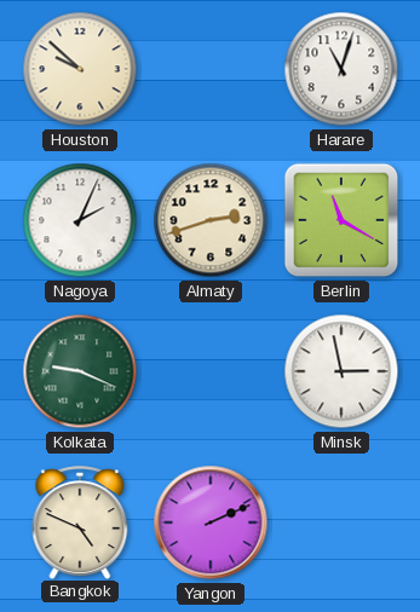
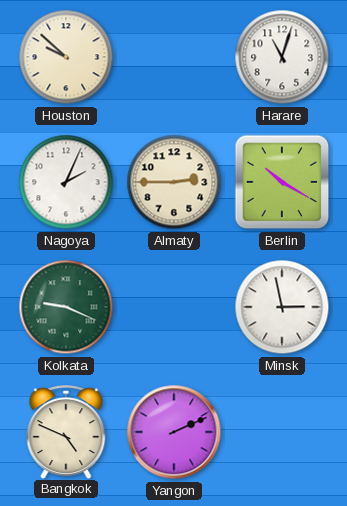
Almaty: 2:42 -> 2:45 (174, 182)
Berlin: 11:20 -> 10:20 (282, 182)
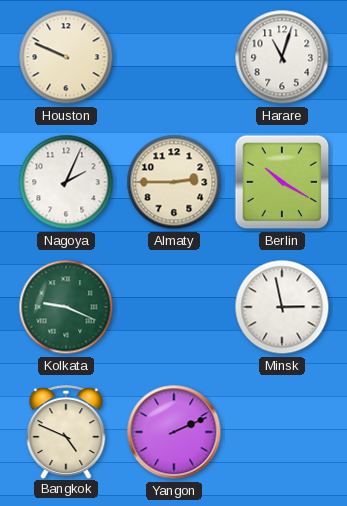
Houston: 9:52 -> 9:49 (66, 57)
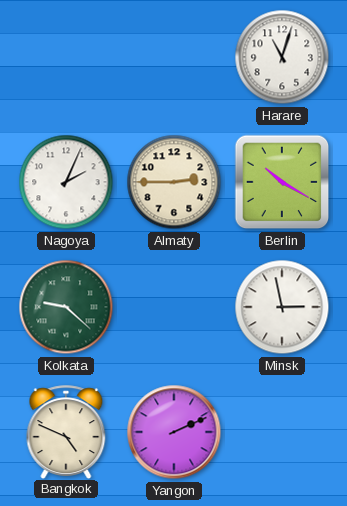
Houston: 9:49 -> none (66, 57)
Kolkata: 9:19 -> 9:22 (66, 307)
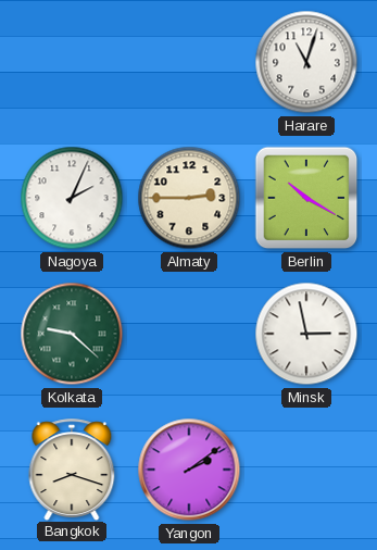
Bangkok: 4:49 -> 8:18 (72, 470)
Yangon: 2:11 -> 2:09 (189, 470)
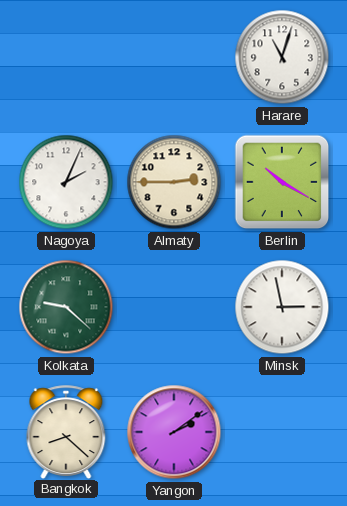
Bangkok: 8:18 -> 8:22 (66, 432)
